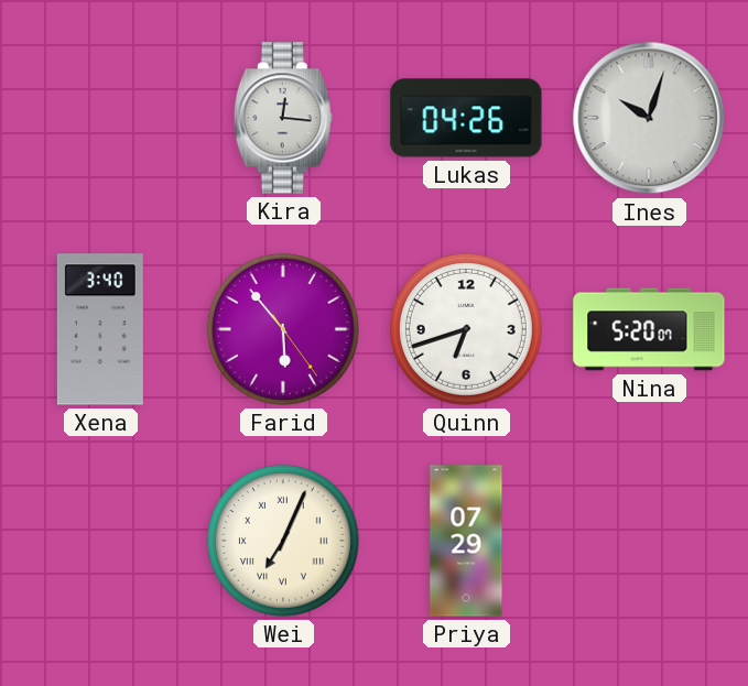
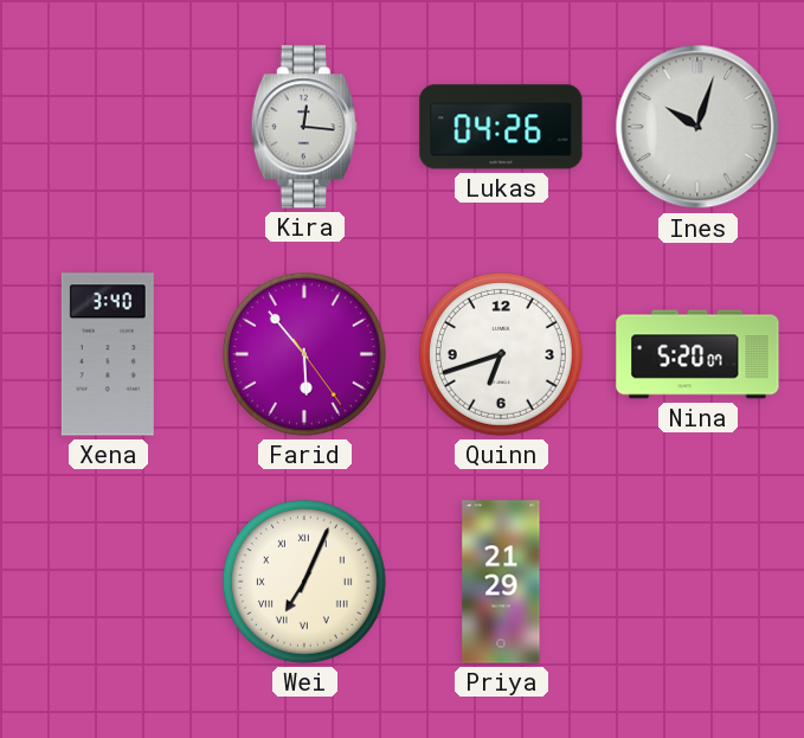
Priya: 07:29 -> 21:29 (501, 582)
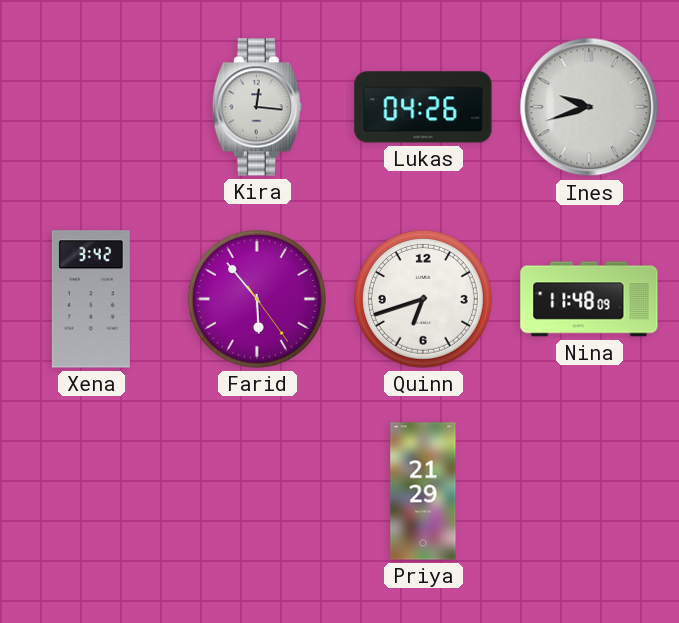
Ines: 10:03 -> 9:42 (589, 107)
Xena: 3:40 -> 3:42 (91, 299)
Nina: 5:20 -> 11:48 (589, 299)
Wei: 7:04 -> none (304, 582)
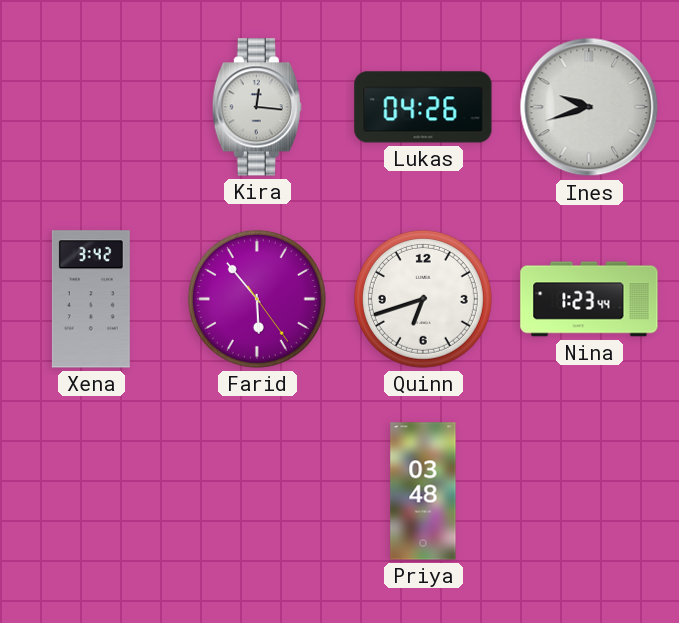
Nina: 11:48 -> 1:23 (589, 299)
Priya: 21:29 -> 03:48 (423, 491)
